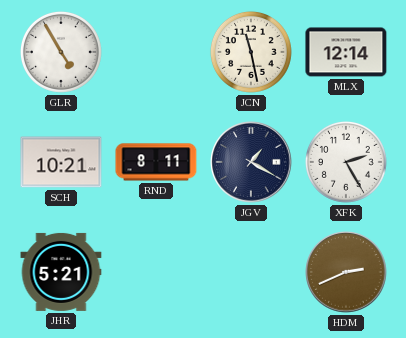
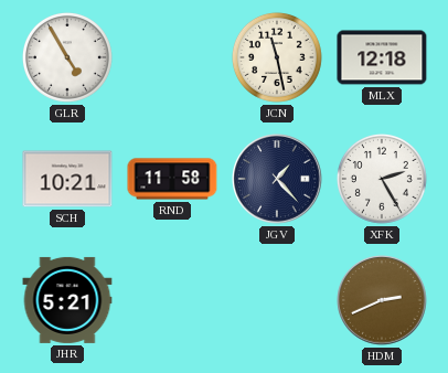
MLX: 12:14 -> 12:18 (382, 57)
RND: 8:11 -> 11:58 (172, 179)
JGV: 1:20 -> 1:23 (277, 179)
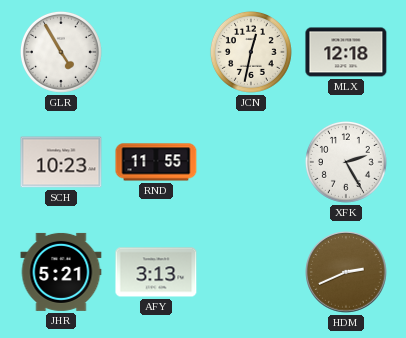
JCN: 11:28 -> 12:32 (251, 52)
SCH: 10:21 -> 10:23 (61, 162)
RND: 11:58 -> 11:55 (156, 162)
JGV: 1:23 -> none (277, 179)
AFY: none -> 3:13 (156, 272)
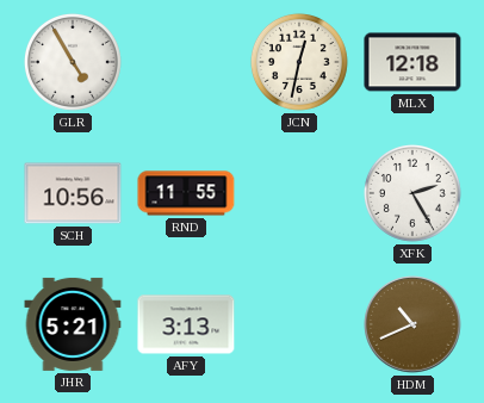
SCH: 10:23 -> 10:56 (73, 193)
HDM: 2:41 -> 10:41 (412, 324)
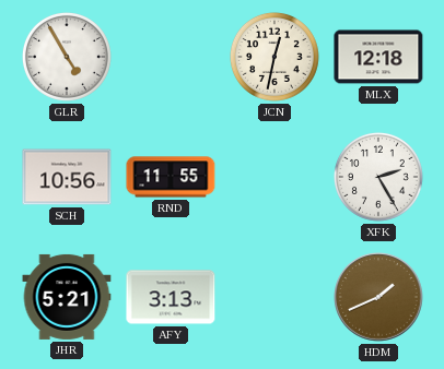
HDM: 10:41 -> 1:41 (378, 297)
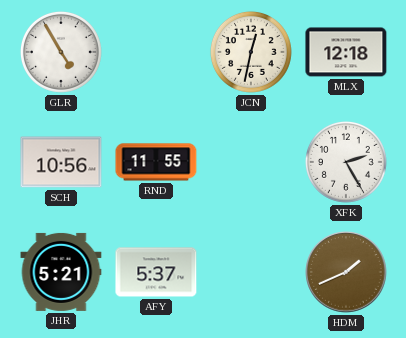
AFY: 3:13 -> 5:37 (156, 272)
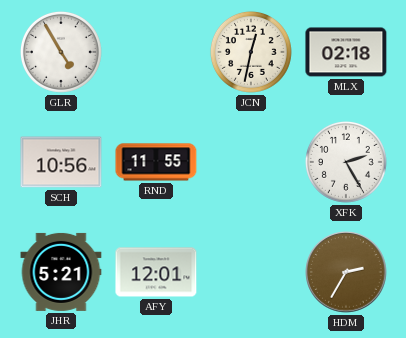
MLX: 12:18 -> 02:18 (346, 52)
AFY: 5:37 -> 12:01 (156, 272)
HDM: 1:41 -> 2:35 (346, 272)
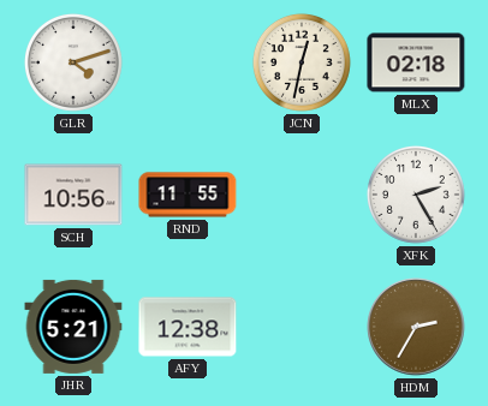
GLR: 4:55 -> 4:12 (73, 62)
AFY: 12:01 -> 12:38 (188, 327)
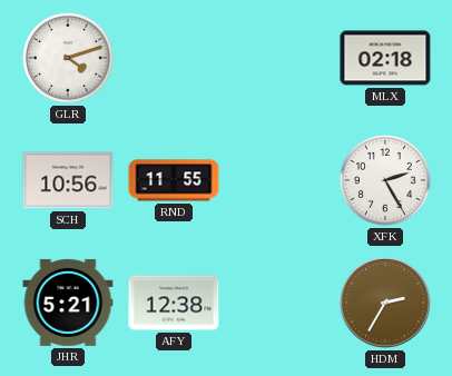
JCN: 12:32 -> none (302, 62)
